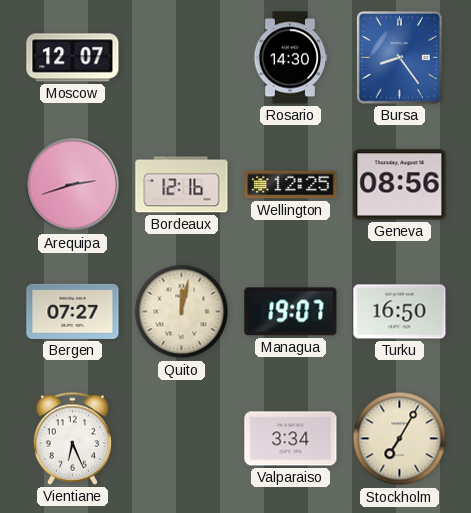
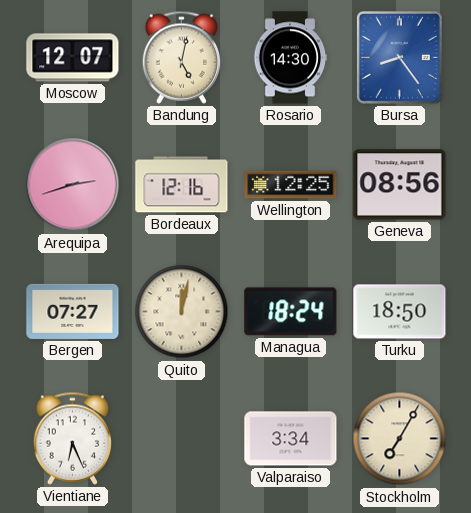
Bandung: none -> 5:02 (182, 57)
Managua: 19:07 -> 18:24 (291, 312)
Turku: 16:50 -> 18:50 (400, 312)
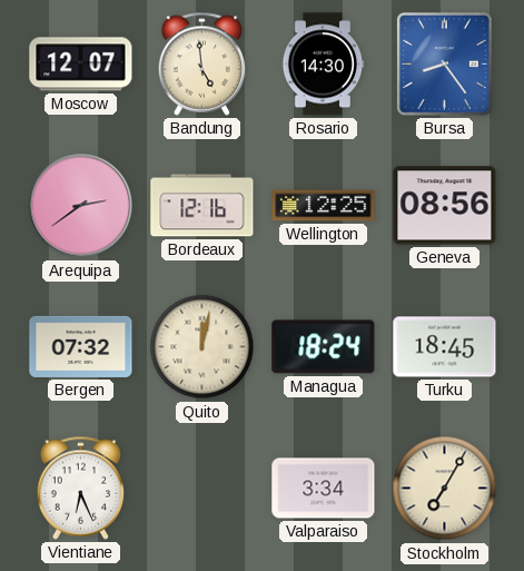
Bandung: 5:02 -> 4:59 (202, 63)
Arequipa: 2:42 -> 2:39 (81, 206)
Bergen: 07:27 -> 07:32 (81, 346)
Turku: 18:50 -> 18:45 (445, 347)
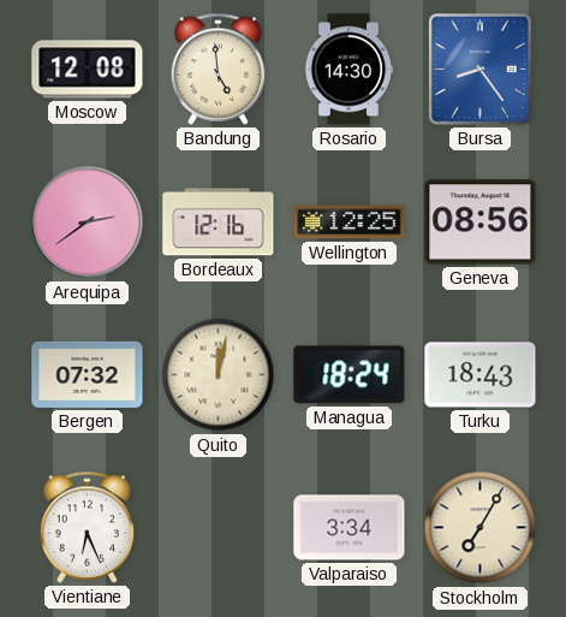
Moscow: 12:07 -> 12:08 (88, 70)
Turku: 18:45 -> 18:43 (481, 375)
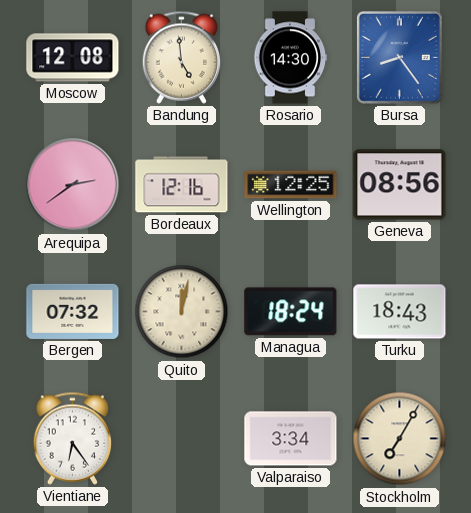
Vientiane: 6:26 -> 6:24 (73, 438)
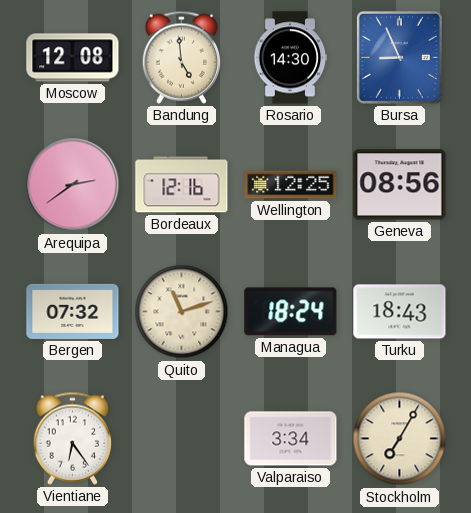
Bursa: 8:24 -> 8:56 (399, 57)
Quito: 12:02 -> 11:12 (182, 312)
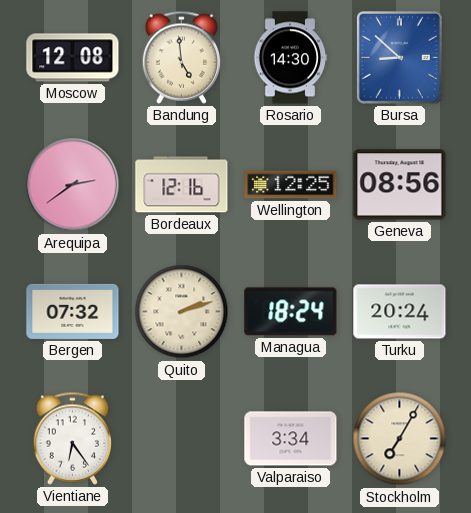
Bursa: 8:56 -> 8:52 (399, 57)
Quito: 11:12 -> 2:12 (182, 312)
Turku: 18:43 -> 20:24 (400, 312)
